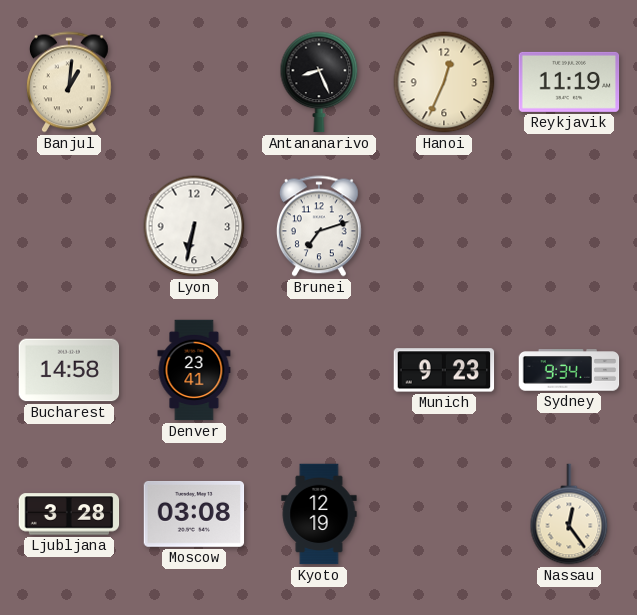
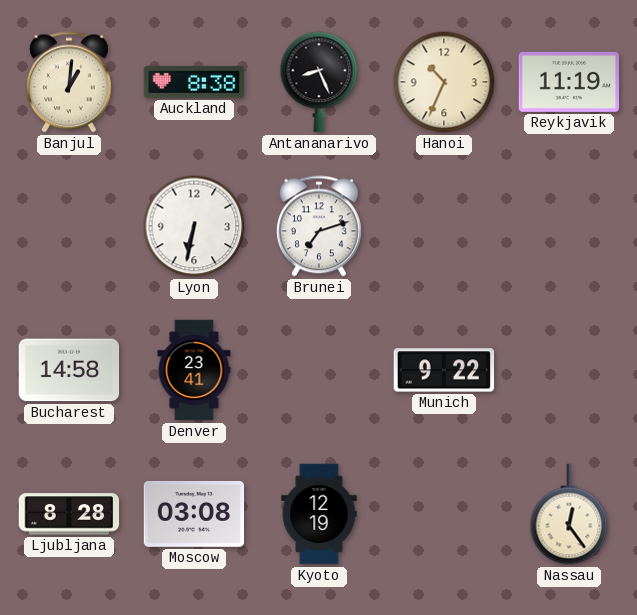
Auckland: none -> 8:38 (194, 82)
Hanoi: 12:34 -> 10:34 (444, 82)
Munich: 9:23 -> 9:22 (444, 370)
Sydney: 9:34 -> none (569, 370)
Ljubljana: 3:28 -> 8:28 (69, 514)
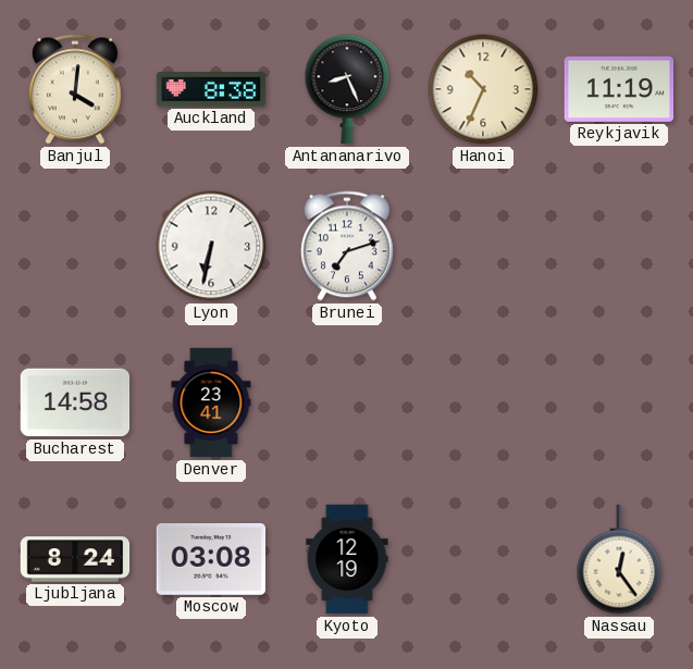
Banjul: 1:01 -> 4:01 (75, 89)
Munich: 9:22 -> none (444, 370)
Ljubljana: 8:28 -> 8:24 (75, 559)
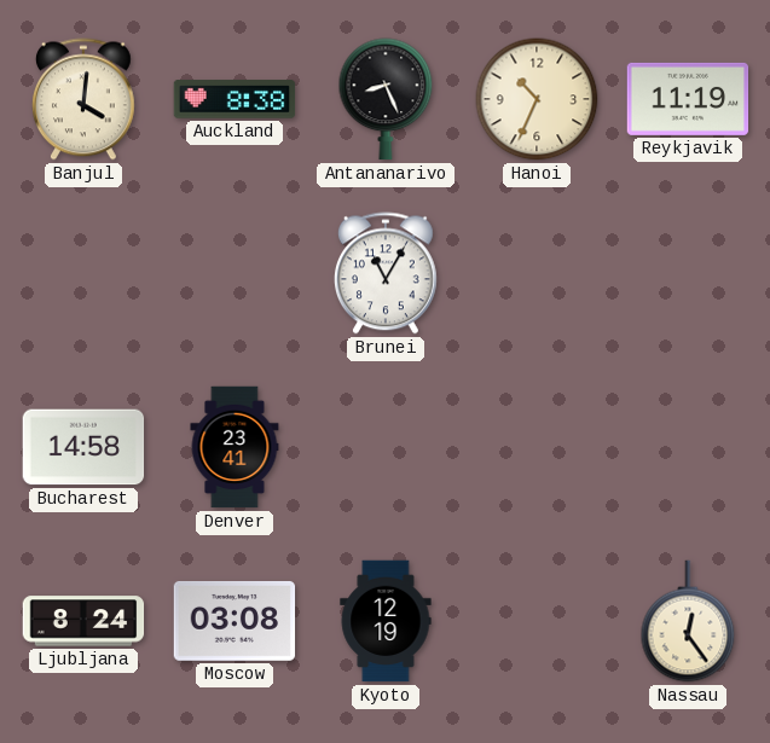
Lyon: 6:32 -> none (211, 246)
Brunei: 7:12 -> 11:05 (386, 273)
